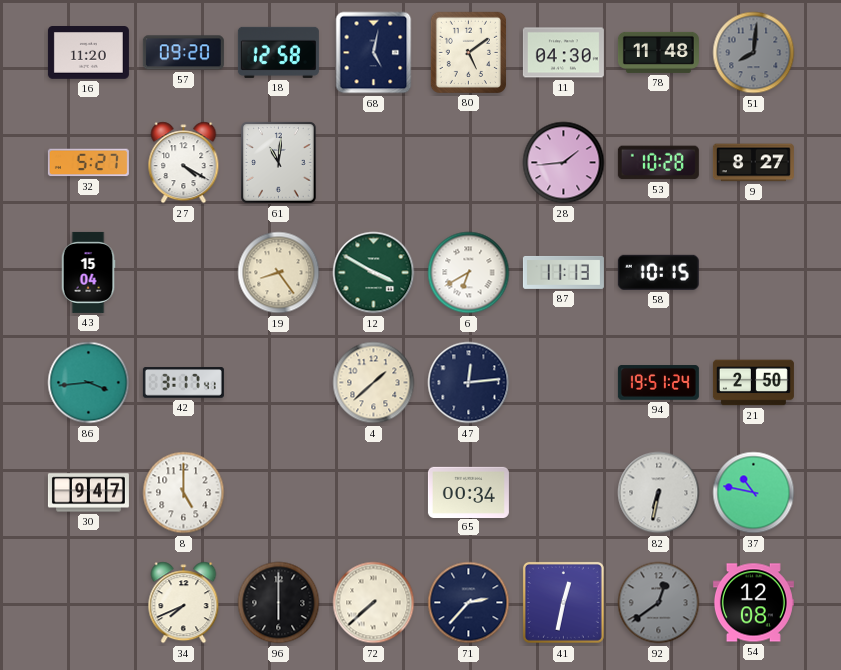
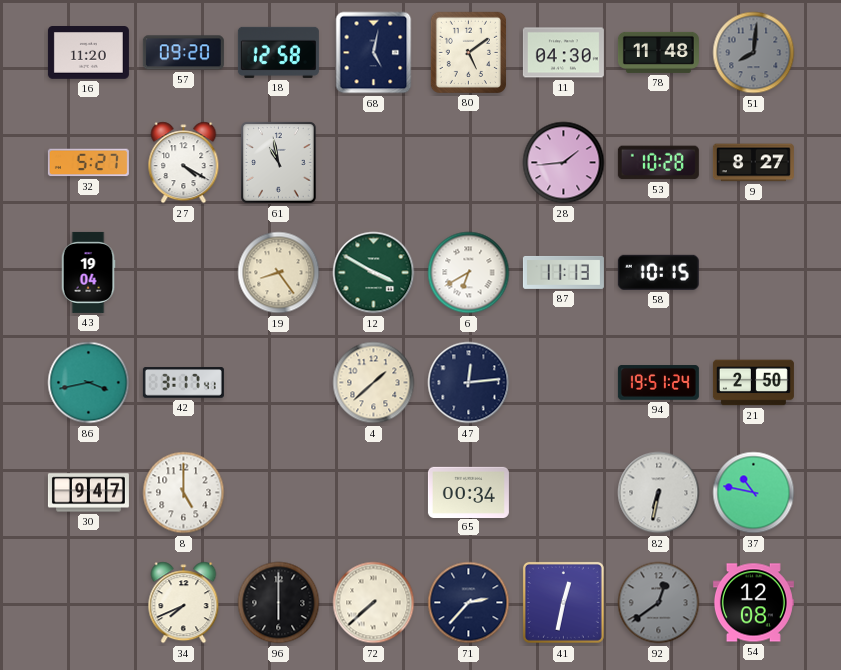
61: 11:01 -> 10:58 (279, 163)
43: 15:04 -> 19:04 (88, 272)
86: 3:44 -> 3:43 (89, 383)
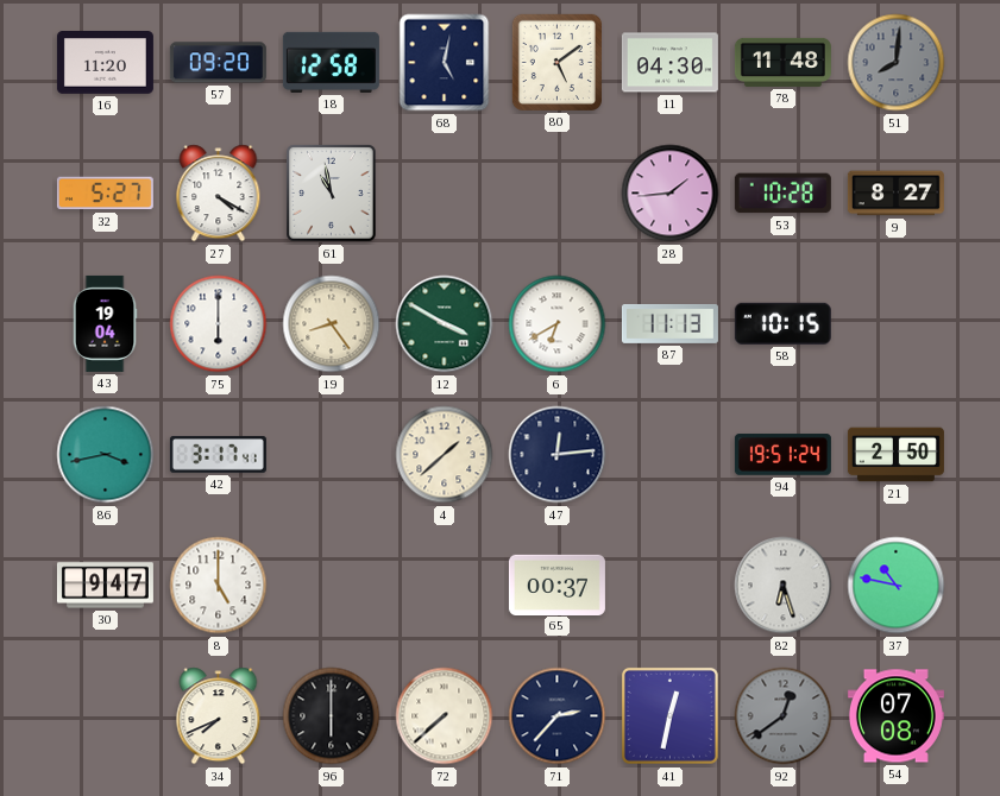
75: none -> 6:00 (219, 324)
65: 00:34 -> 00:37 (556, 585)
82: 6:32 -> 6:27 (784, 586)
54: 12:08 -> 07:08 (895, 716)
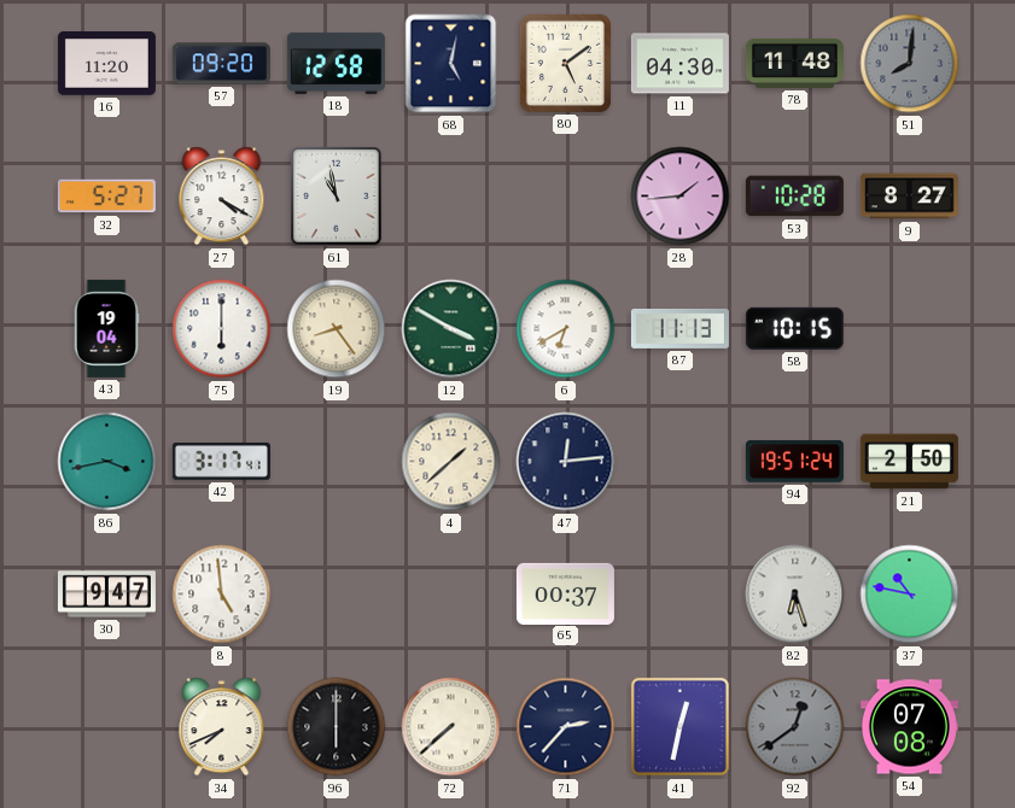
8: 5:00 -> 4:59 (222, 595)
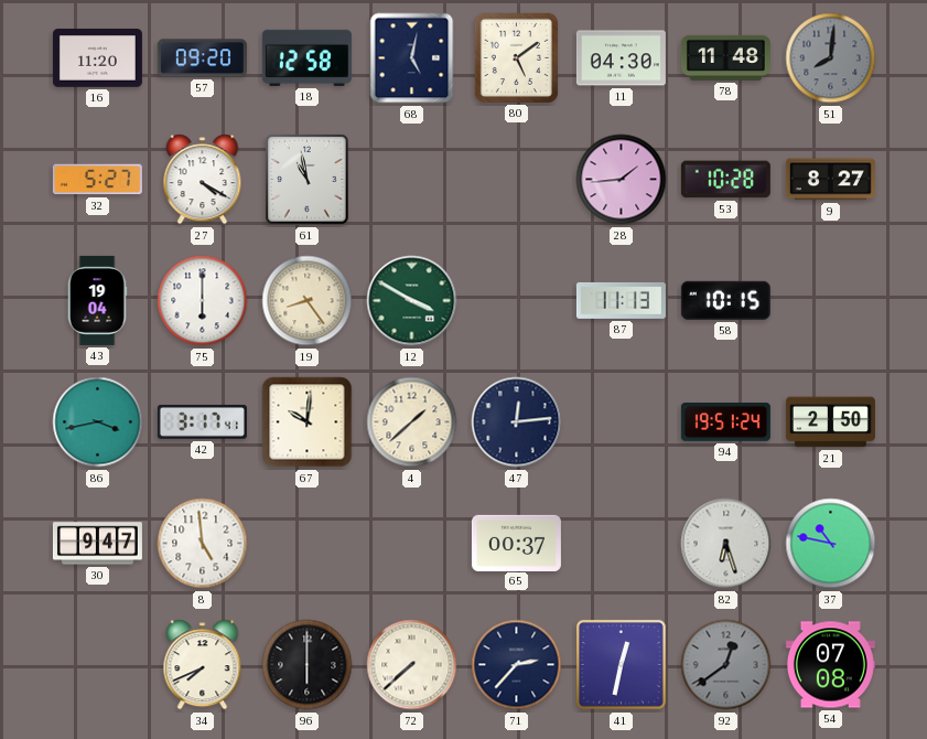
6: 6:40 -> none (566, 329)
67: none -> 10:01 (308, 422)
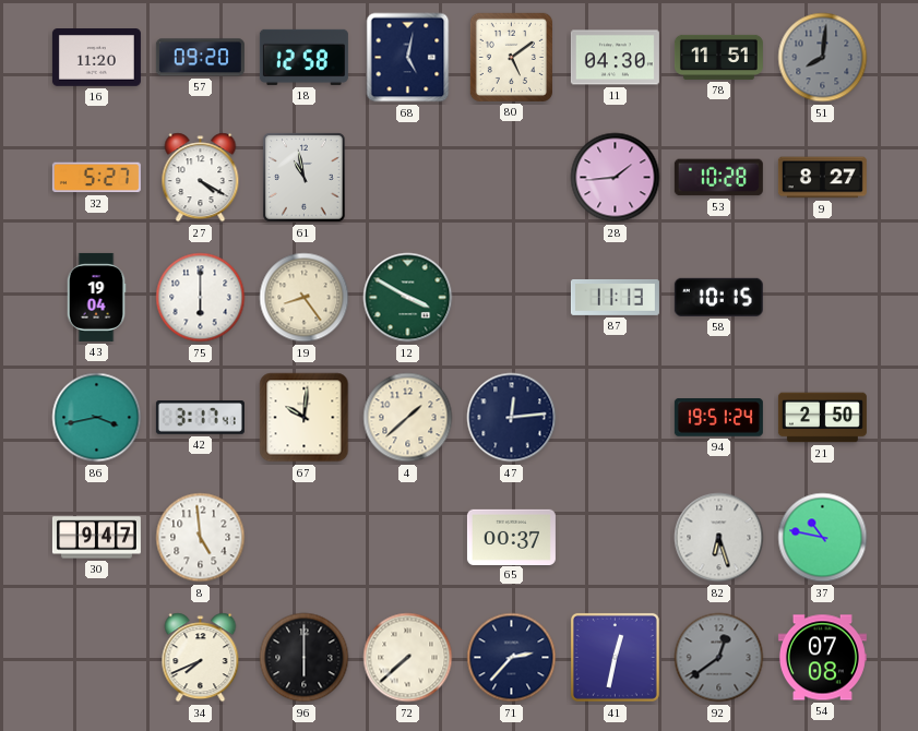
78: 11:48 -> 11:51 (718, 57)
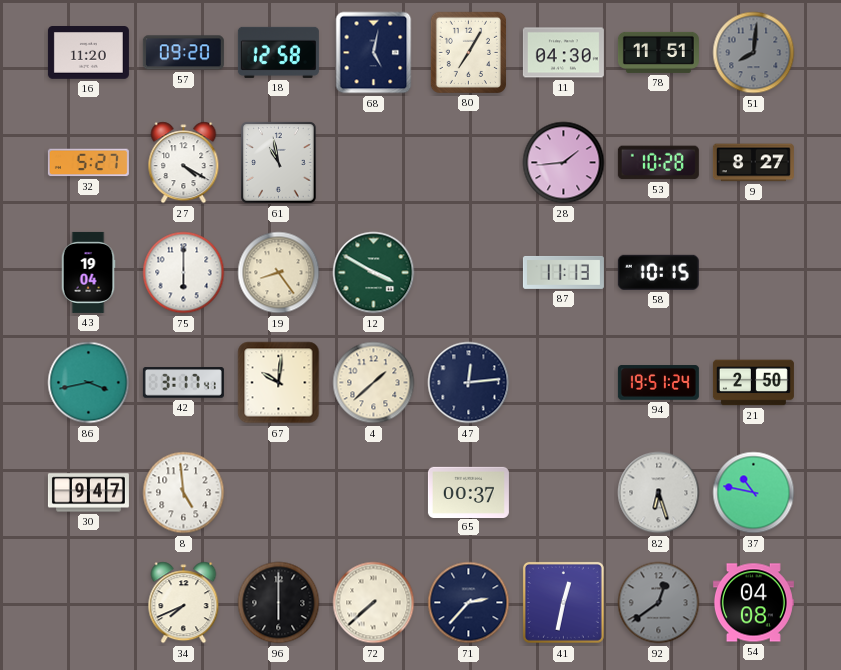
80: 5:09 -> 7:05 (468, 52)
54: 07:08 -> 04:08 (753, 603)
